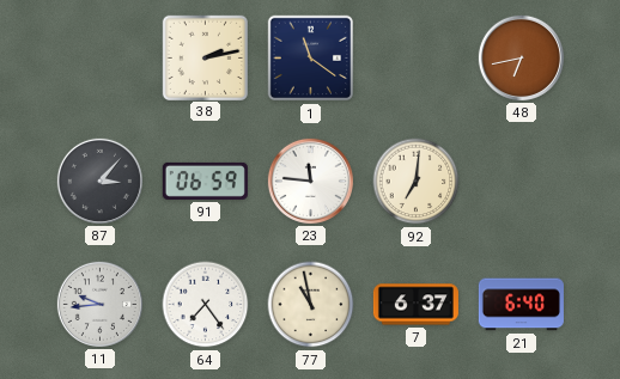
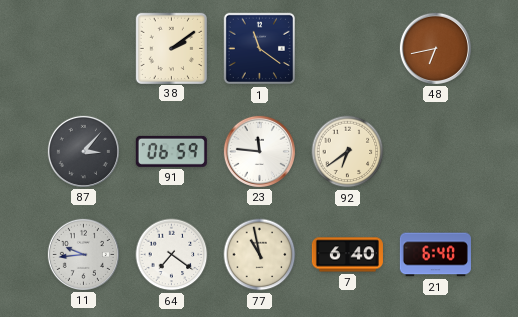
38: 2:13 -> 2:09 (171, 48)
92: 7:01 -> 6:39 (348, 152)
64: 7:24 -> 7:21 (172, 255)
7: 6:37 -> 6:40 (347, 255)
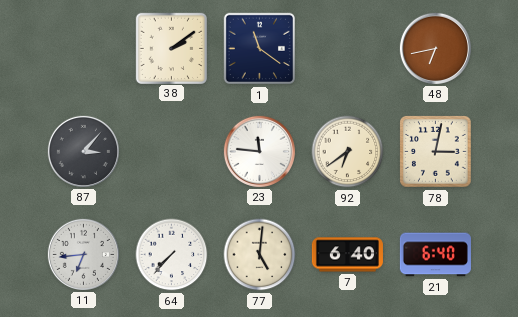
91: 06:59 -> none (171, 151)
78: none -> 3:02 (436, 152)
11: 9:44 -> 6:44 (83, 254)
64: 7:21 -> 7:37 (172, 255)
77: 10:58 -> 5:01 (260, 255)
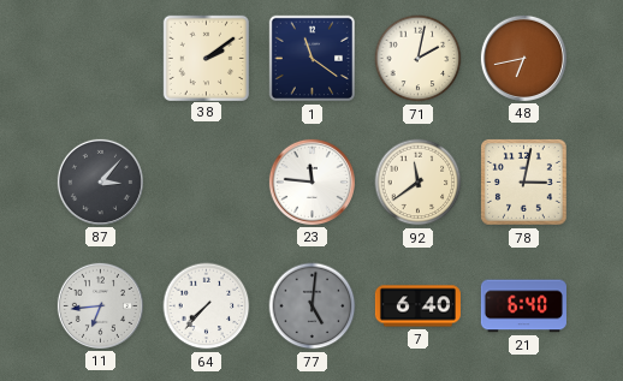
71: none -> 2:02 (419, 59)
92: 6:39 -> 11:39 (419, 183)
77 dial: cream -> grey (313, 306)
